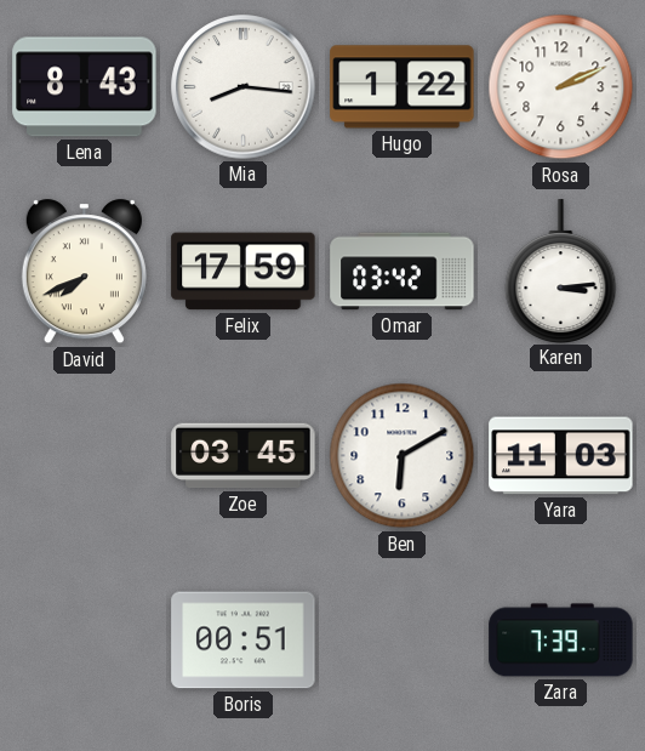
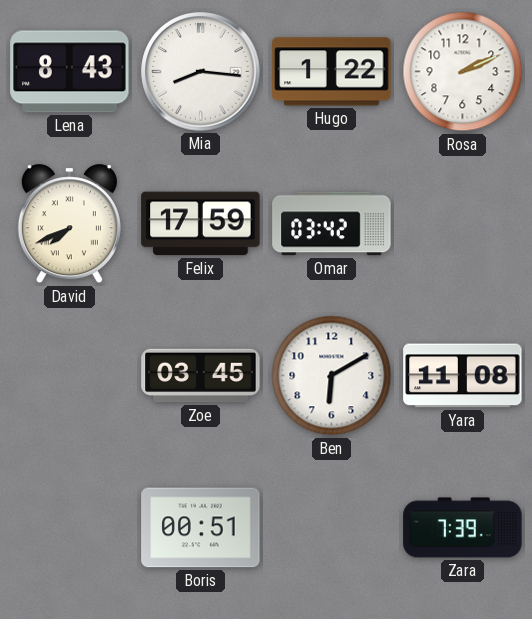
Karen: 3:14 -> none (561, 271)
Yara: 11:03 -> 11:08 (463, 376)
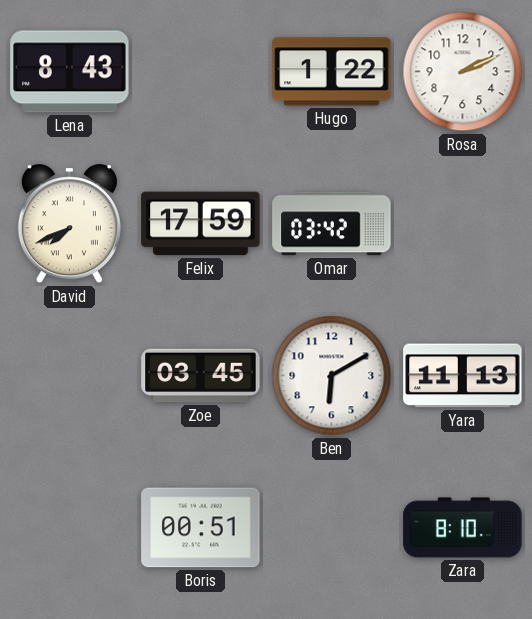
Mia: 8:16 -> none (201, 72)
Yara: 11:08 -> 11:13 (463, 376)
Zara: 7:39 -> 8:10 (463, 528)
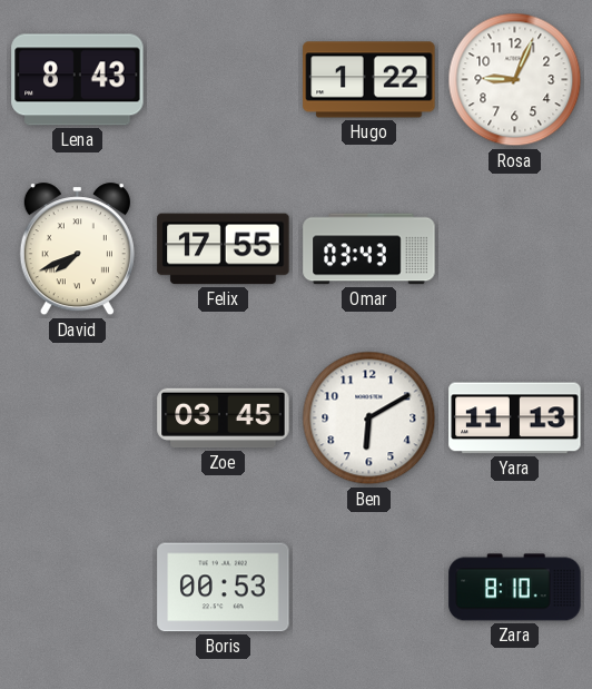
Rosa: 2:11 -> 9:04 (515, 80)
Felix: 17:59 -> 17:55 (224, 249)
Omar: 03:42 -> 03:43 (369, 249)
Boris: 00:51 -> 00:53 (224, 588)
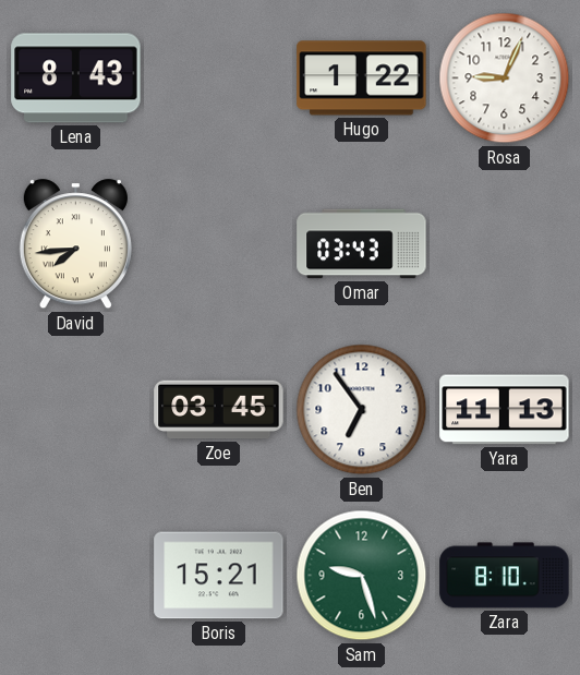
David: 7:41 -> 7:44 (75, 244)
Felix: 17:55 -> none (224, 249)
Ben: 6:10 -> 6:54 (362, 410)
Boris: 00:53 -> 15:21 (219, 576)
Sam: none -> 9:27 (362, 576)
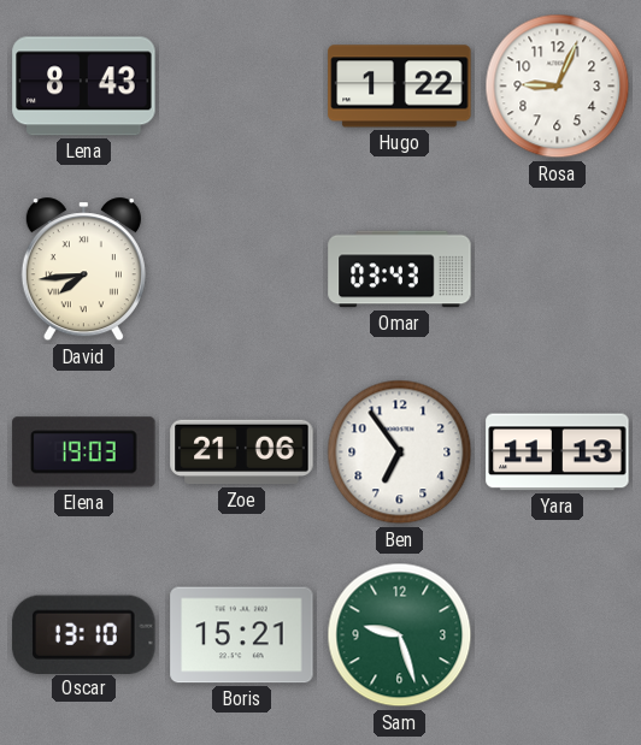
Elena: none -> 19:03 (84, 453)
Zoe: 03:45 -> 21:06 (242, 453)
Oscar: none -> 13:10 (84, 634)
Zara: 8:10 -> none (505, 576)
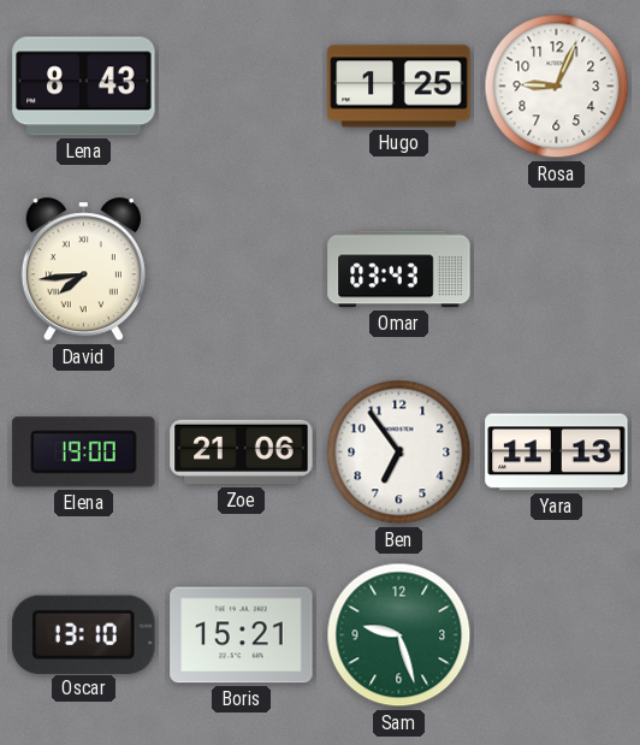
Hugo: 1:22 -> 1:25 (399, 87)
Elena: 19:03 -> 19:00 (84, 453)
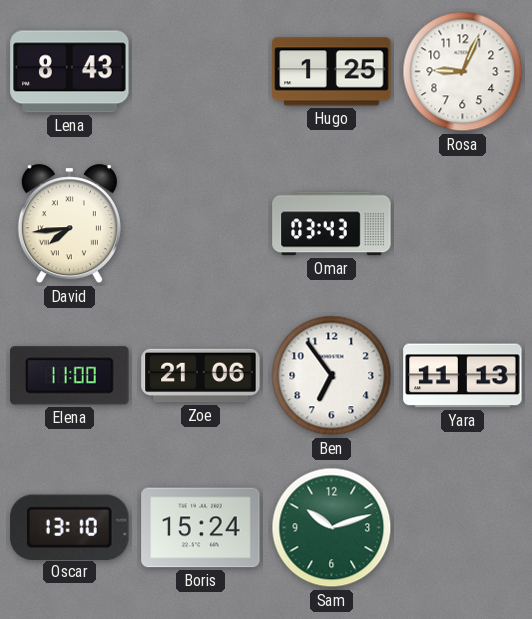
Elena: 19:00 -> 11:00 (70, 376)
Boris: 15:21 -> 15:24 (201, 528)
Sam: 9:27 -> 10:12 (332, 528)
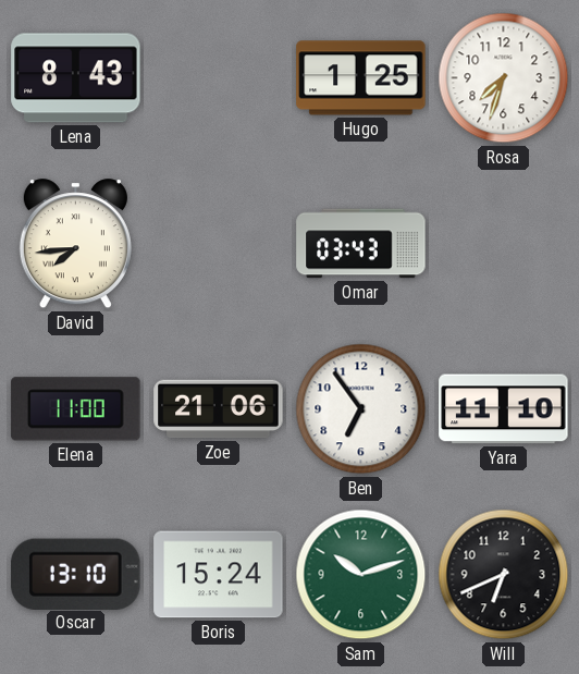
Rosa: 9:04 -> 7:33 (504, 78)
Yara: 11:13 -> 11:10 (504, 409)
Will: none -> 6:41 (504, 575)
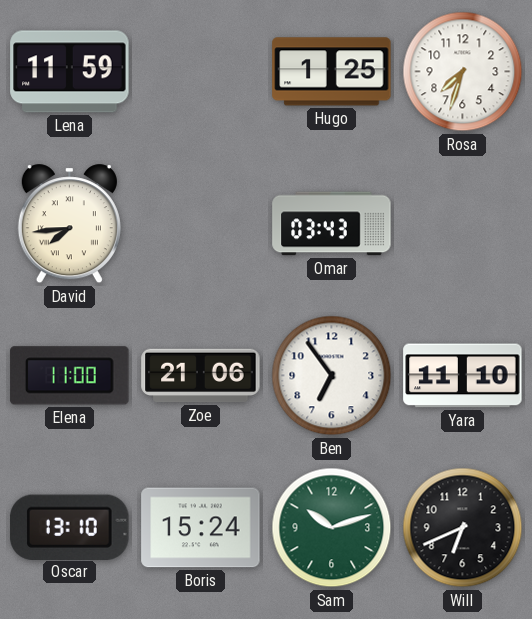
Lena: 8:43 -> 11:59 (70, 72)
